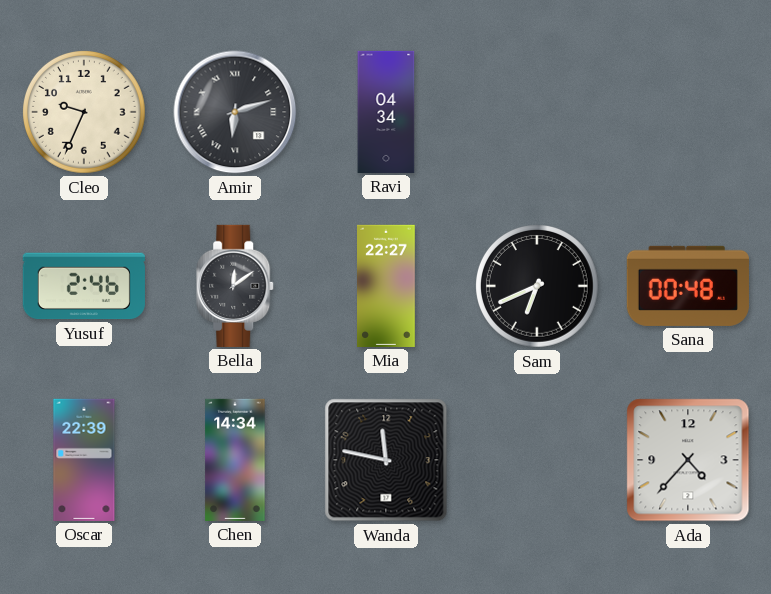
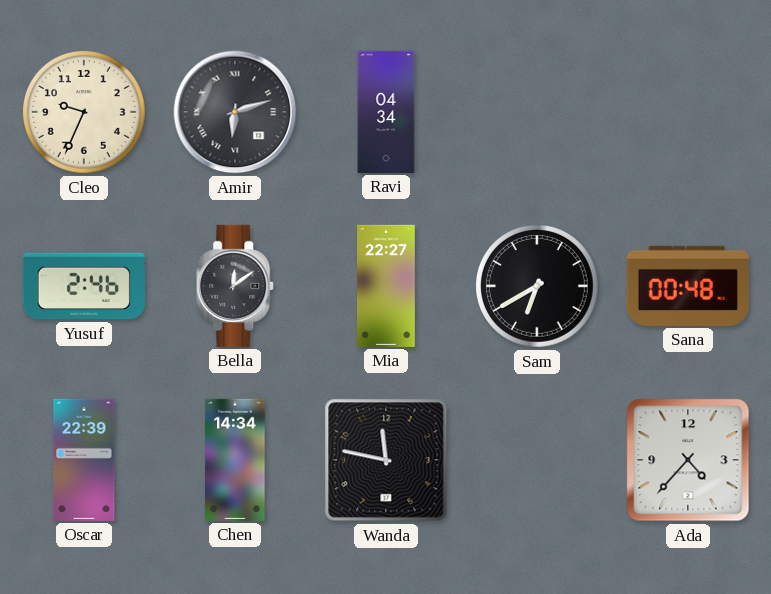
Sam: 6:41 -> 6:40 (538, 287)
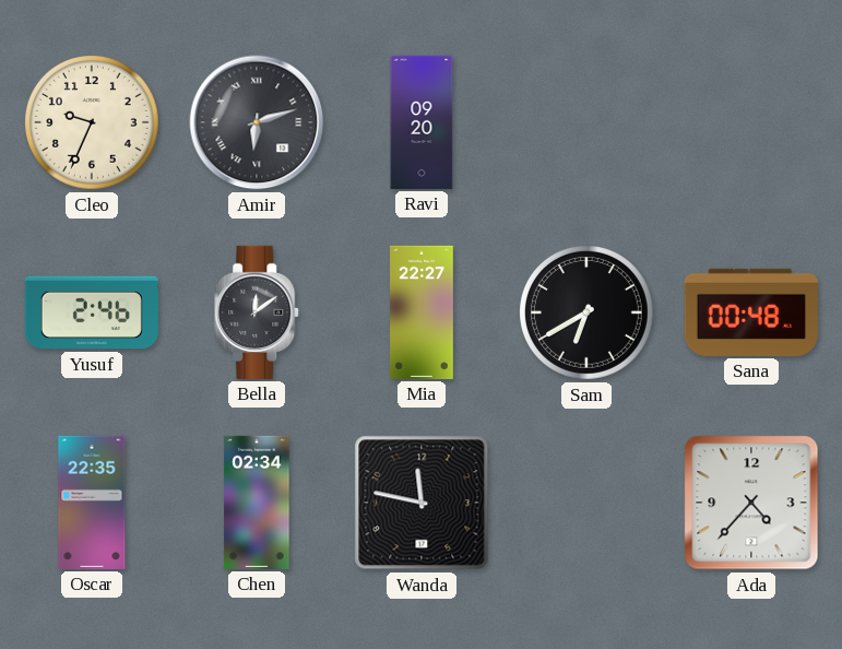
Ravi: 04:34 -> 09:20 (422, 122)
Oscar: 22:39 -> 22:35 (92, 503)
Chen: 14:34 -> 02:34 (257, 503)
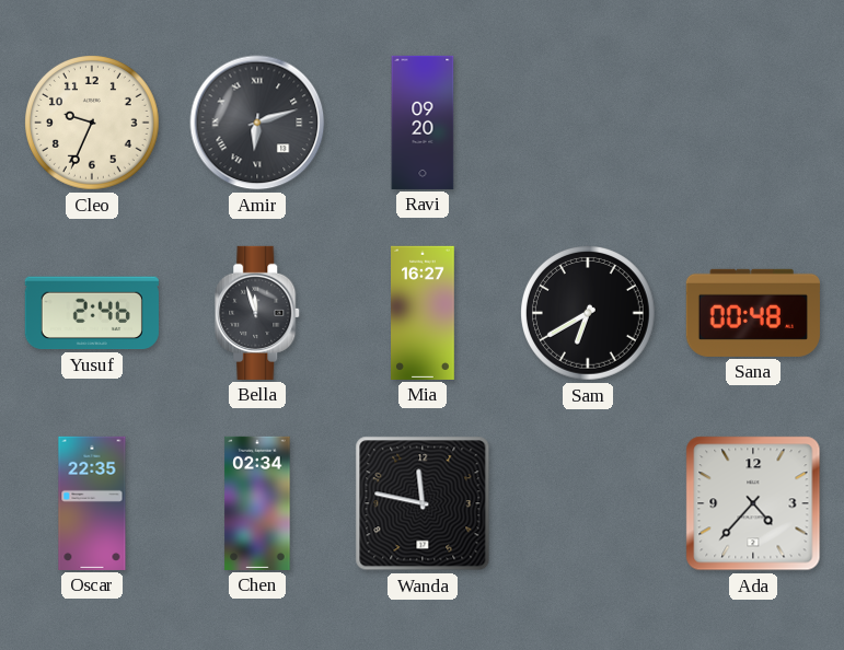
Bella: 12:09 -> 11:57 (258, 313)
Mia: 22:27 -> 16:27 (424, 313)
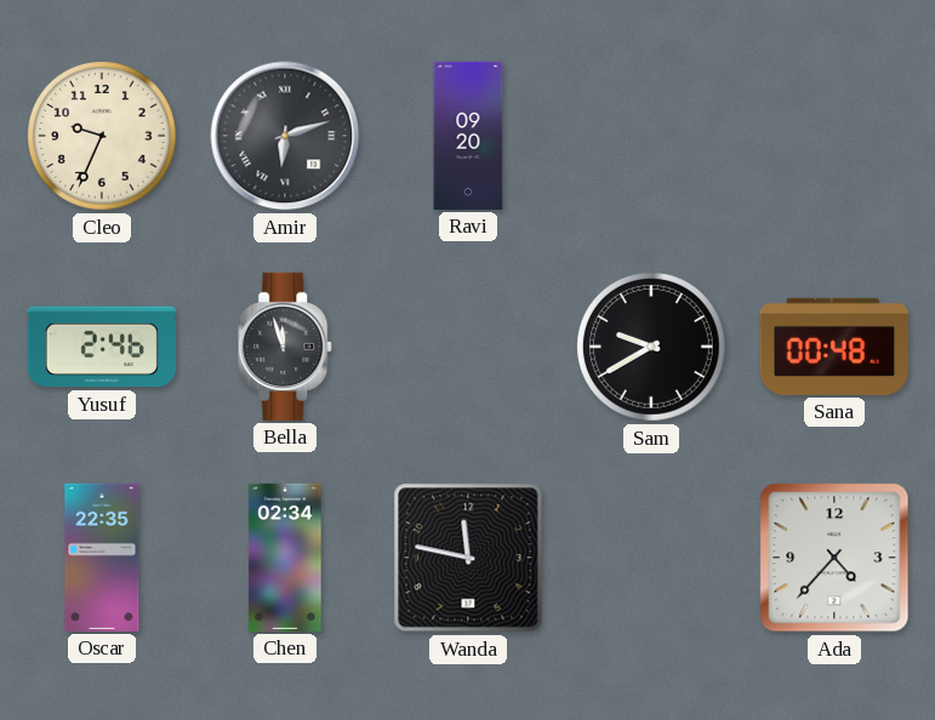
Mia: 16:27 -> none (424, 313)
Sam: 6:40 -> 9:40 (652, 348)
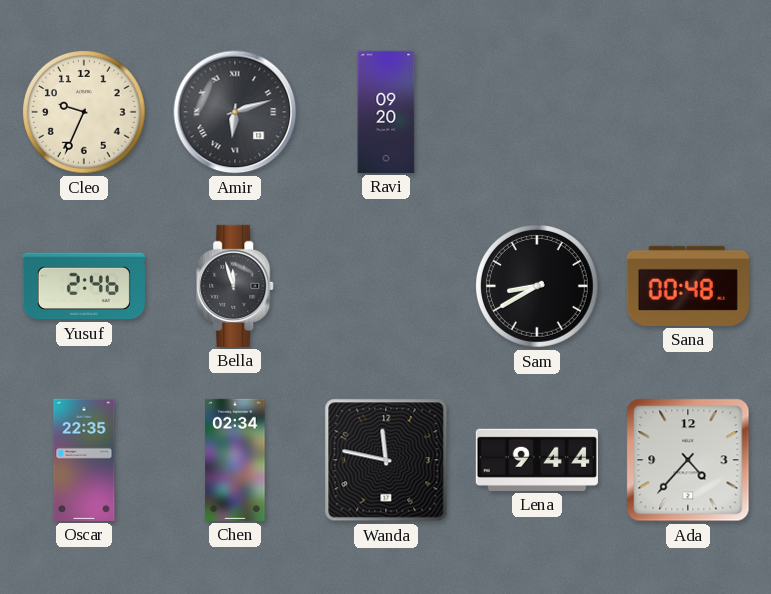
Sam: 9:40 -> 8:40 (538, 287)
Lena: none -> 9:44 (537, 460)
